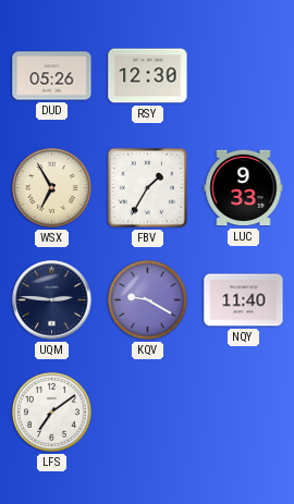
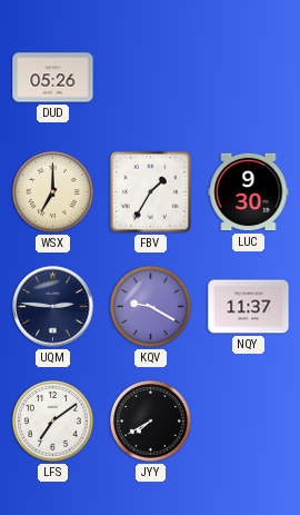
RSY: 12:30 -> none (148, 76)
WSX: 6:55 -> 7:00 (52, 191)
LUC: 9:33 -> 9:30 (249, 192)
NQY: 11:40 -> 11:37 (249, 307)
JYY: none -> 7:40 (150, 420)
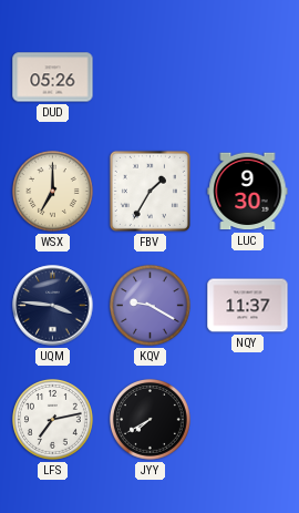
UQM: 2:46 -> 3:46 (53, 306)
LFS: 7:09 -> 7:13 (52, 419)
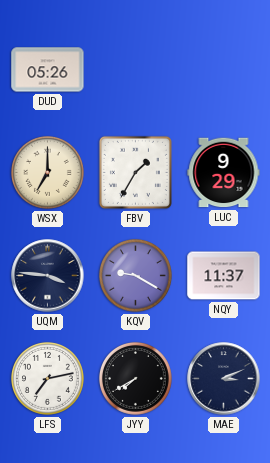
LUC: 9:30 -> 9:29 (224, 173)
MAE: none -> 3:11 (224, 379)
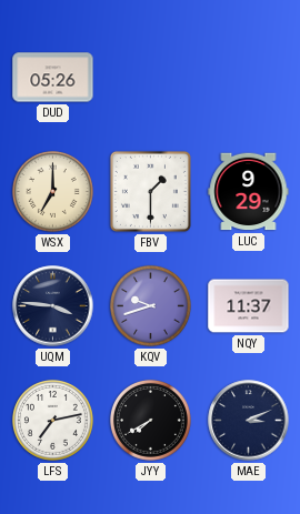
FBV: 1:35 -> 1:30 (150, 191)
KQV: 9:20 -> 9:42 (150, 305)
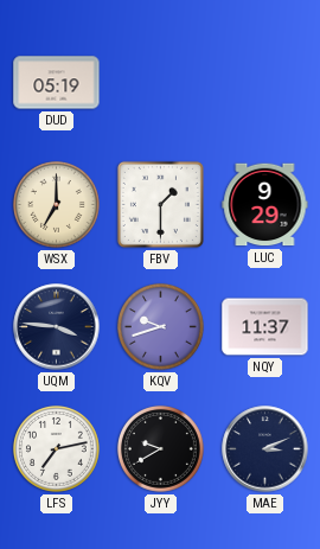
DUD: 05:26 -> 05:19 (57, 83)
JYY: 7:40 -> 9:40 (160, 448)
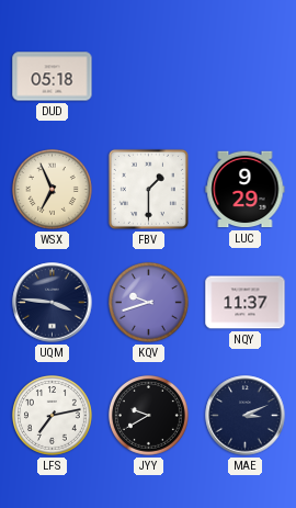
DUD: 05:19 -> 05:18 (53, 77)
WSX: 7:00 -> 6:56 (52, 189)
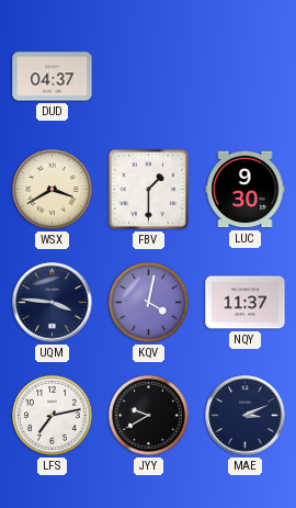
DUD: 05:18 -> 04:37 (53, 77)
WSX: 6:56 -> 3:40 (52, 189)
LUC: 9:29 -> 9:30 (246, 190)
KQV: 9:42 -> 4:02 (148, 302)
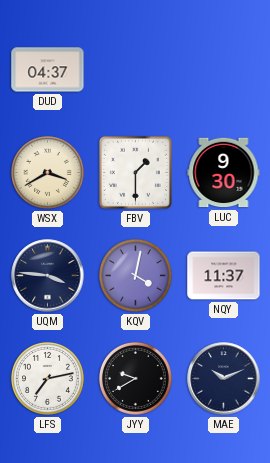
MAE: 3:11 -> 10:11 (224, 379)
